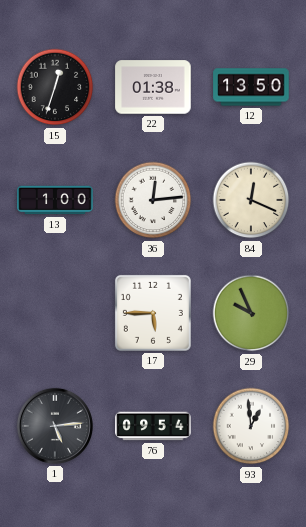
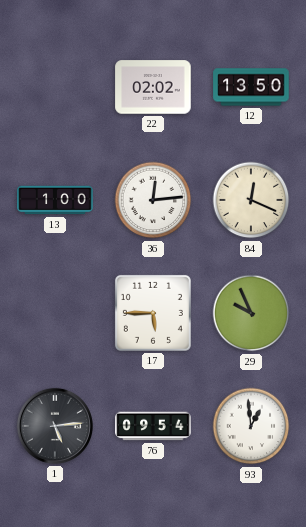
15: 12:33 -> none (55, 87)
22: 01:38 -> 02:02 (153, 87)
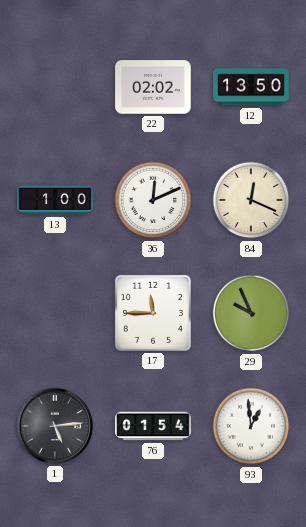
36: 12:14 -> 12:11 (153, 200)
17: 5:45 -> 11:45 (153, 313)
76: 09:54 -> 01:54 (153, 426)
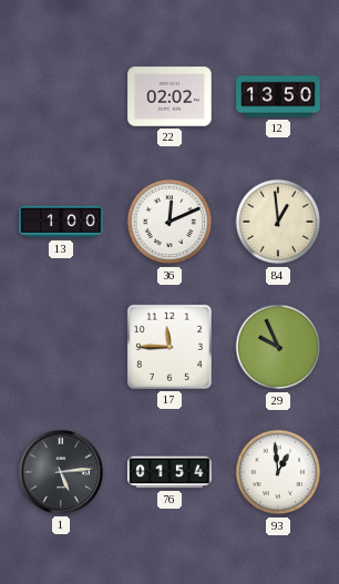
84: 12:19 -> 12:59 (278, 222)
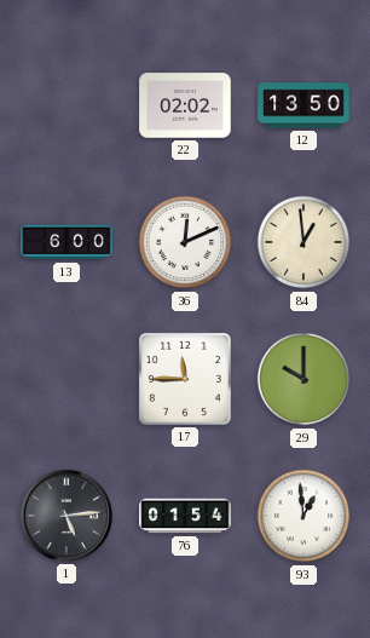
13: 1:00 -> 6:00 (67, 242)
29: 9:56 -> 10:00 (303, 379)
